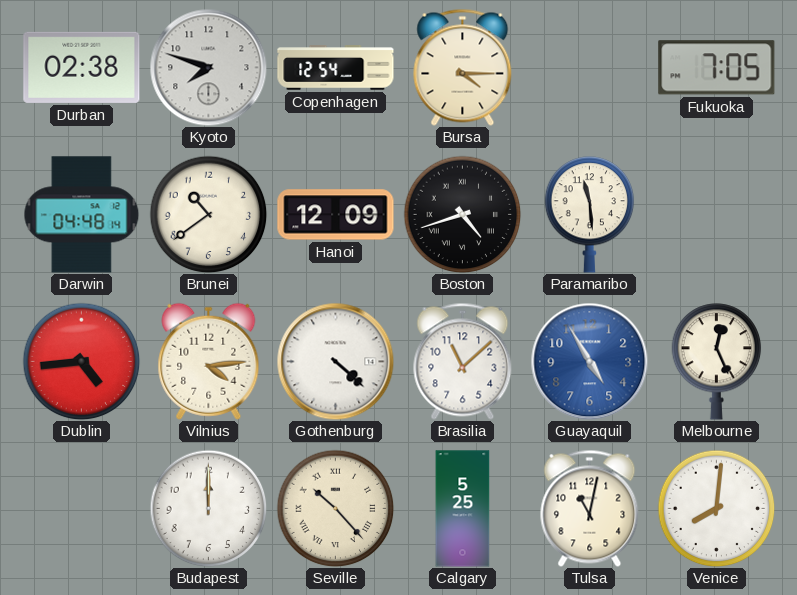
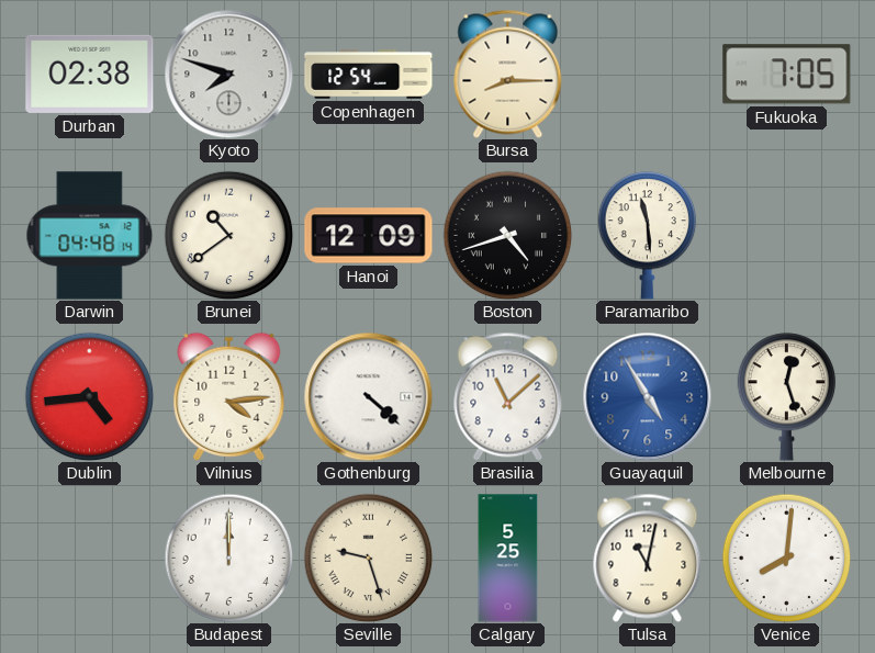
Bursa: 4:15 -> 8:15 (508, 74)
Melbourne: 12:26 -> 12:27 (787, 397)
Seville: 10:23 -> 9:27 (368, 558)
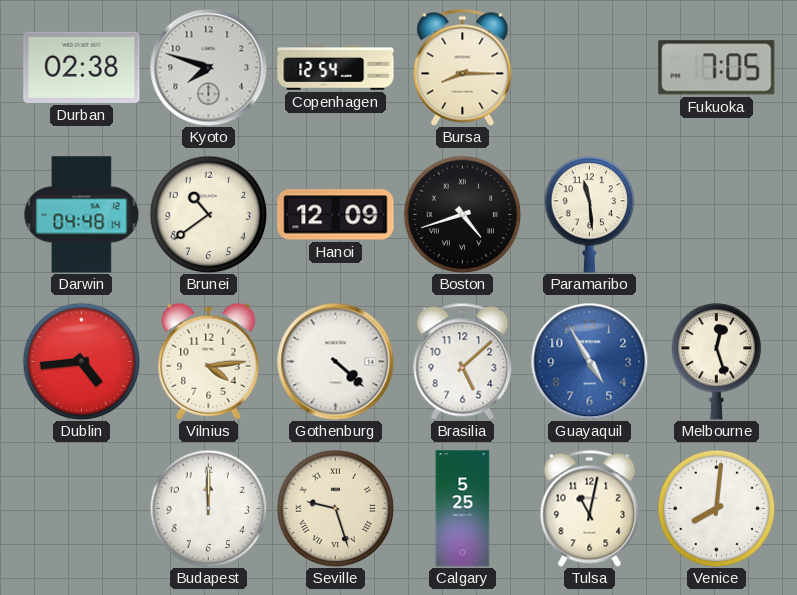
Brasilia: 11:08 -> 5:08 (463, 361)
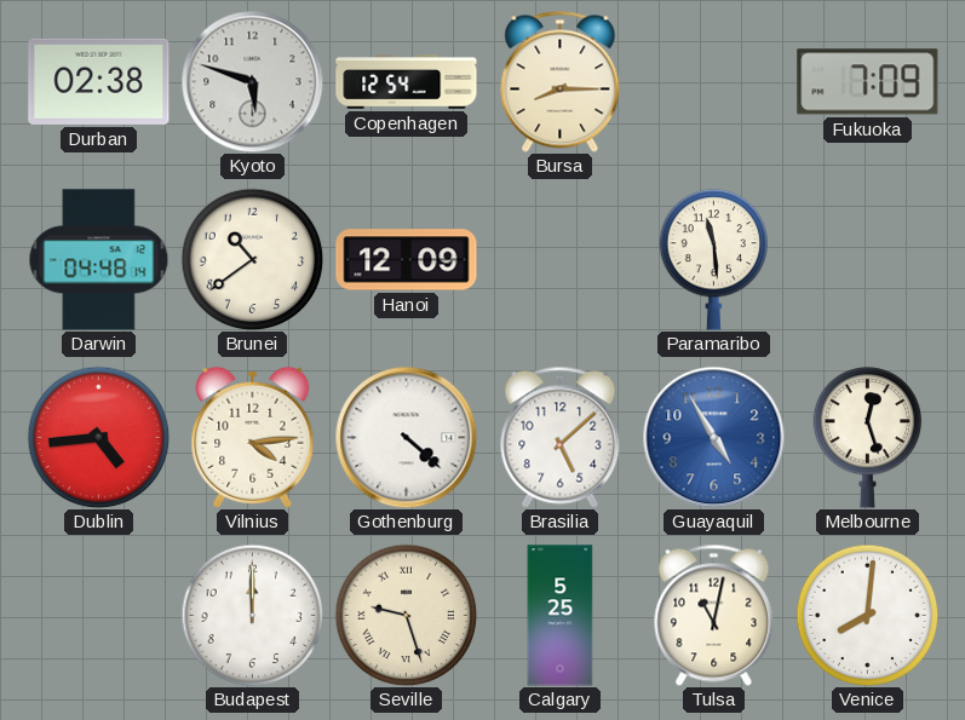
Kyoto: 7:48 -> 5:48 (252, 81)
Fukuoka: 7:05 -> 7:09 (868, 82)
Boston: 4:42 -> none (462, 214)
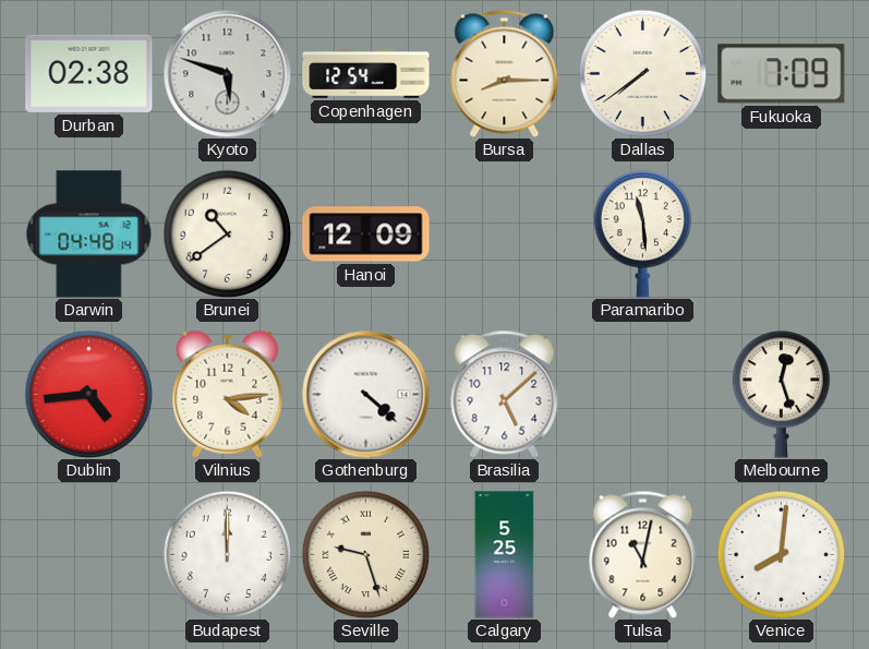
Dallas: none -> 7:39 (642, 73)
Guayaquil: 4:55 -> none (713, 437)
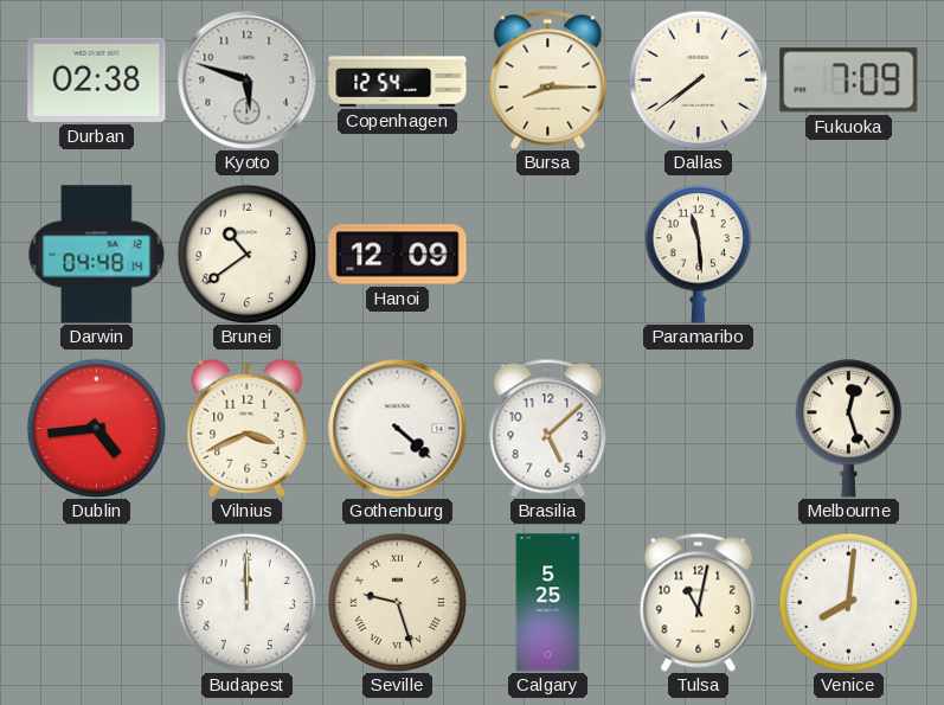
Vilnius: 4:14 -> 3:41 (248, 428)
